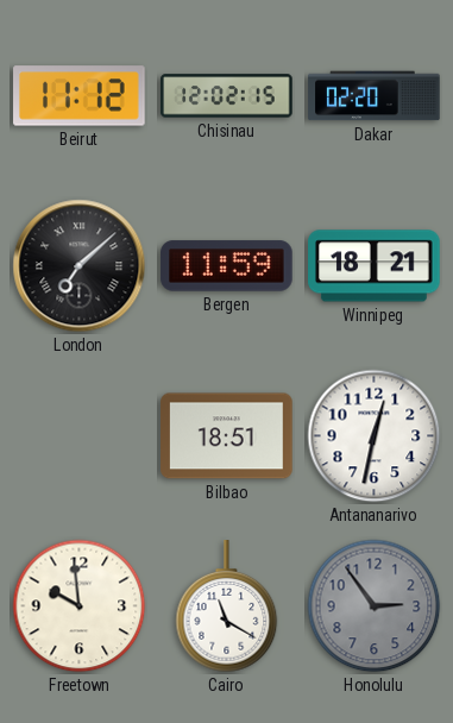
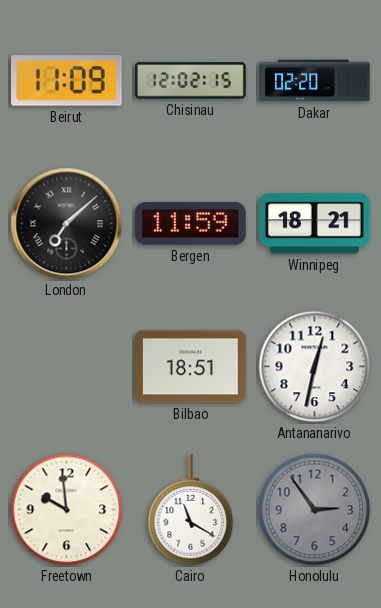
Beirut: 11:12 -> 11:09 (67, 81)
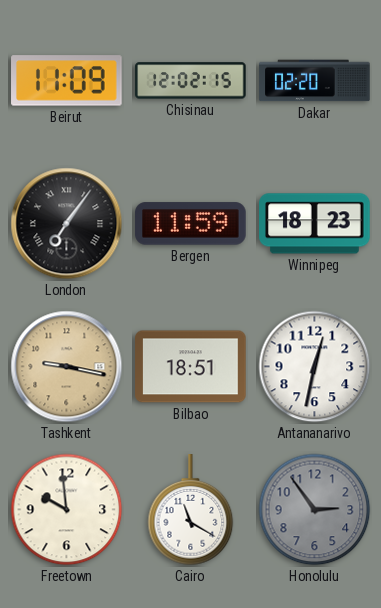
London: 7:08 -> 7:06 (67, 224)
Winnipeg: 18:21 -> 18:23 (315, 224)
Tashkent: none -> 9:17 (67, 367)
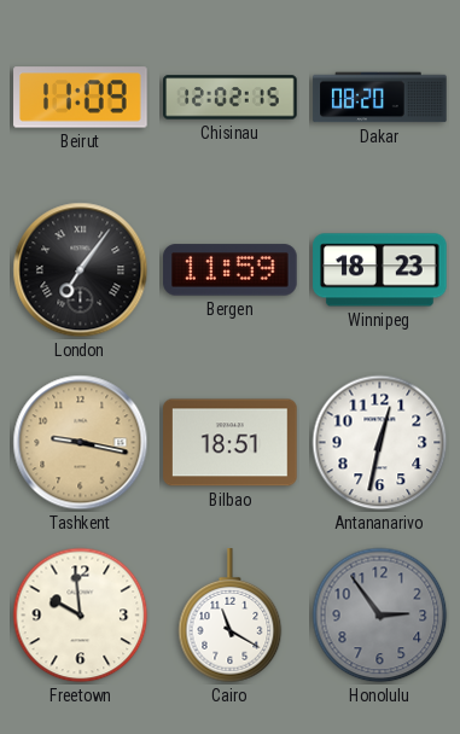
Dakar: 02:20 -> 08:20 (380, 98)
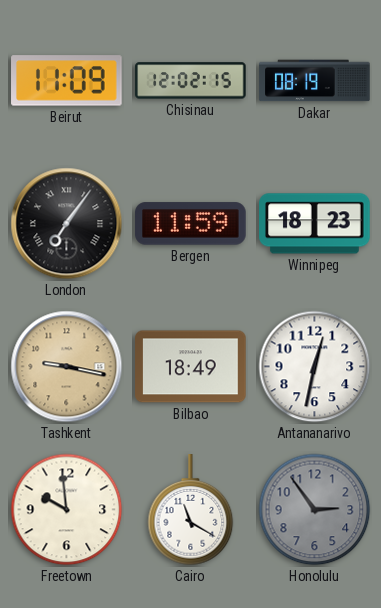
Dakar: 08:20 -> 08:19 (315, 81)
Bilbao: 18:51 -> 18:49 (191, 367)
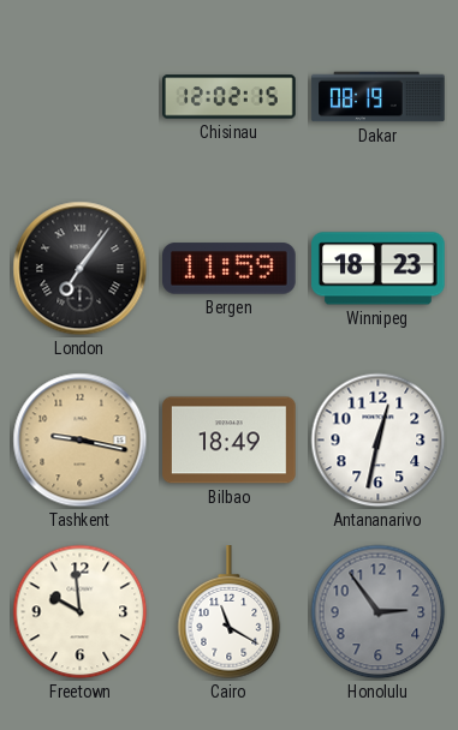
Beirut: 11:09 -> none (67, 81)
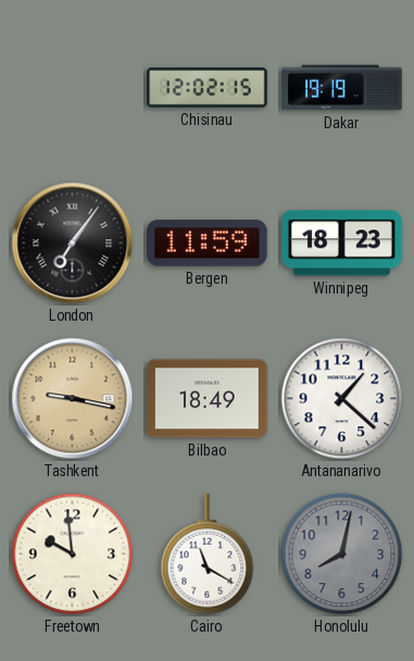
Dakar: 08:19 -> 19:19 (342, 88)
Antananarivo: 12:32 -> 1:22 (342, 399)
Honolulu: 2:54 -> 8:02 (342, 554)
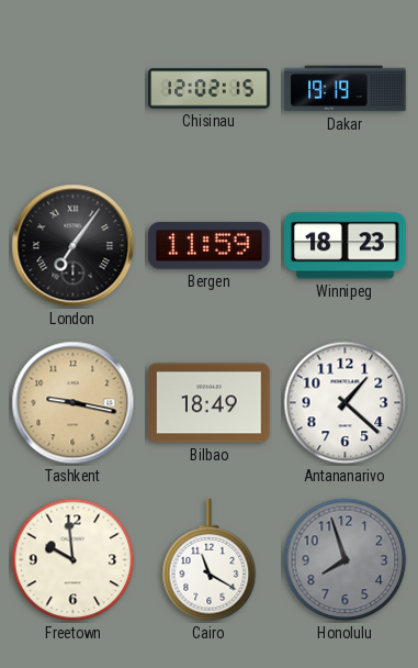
Honolulu: 8:02 -> 7:57 (346, 560)
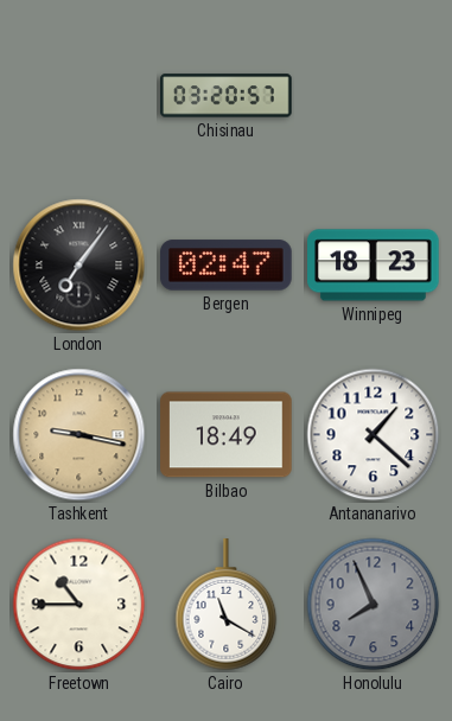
Chisinau: 12:02 -> 03:20 (227, 96)
Dakar: 19:19 -> none (346, 89)
Bergen: 11:59 -> 02:47 (227, 266)
Freetown: 9:59 -> 10:45 (79, 605)
Honolulu: 7:57 -> 7:56 (374, 605)
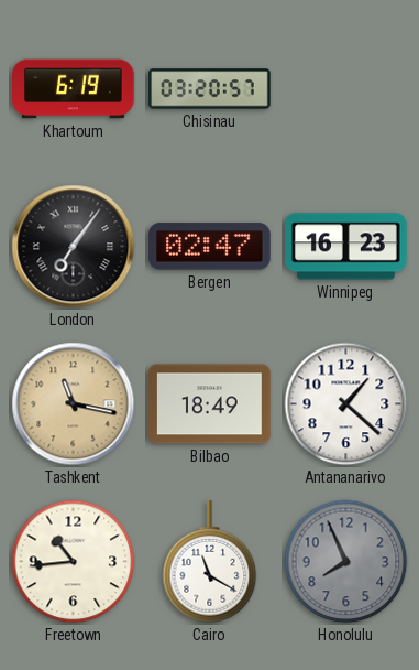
Khartoum: none -> 6:19 (74, 89)
Winnipeg: 18:23 -> 16:23 (346, 247)
Tashkent: 9:17 -> 11:17 (74, 404)
Freetown: 10:45 -> 10:44 (74, 562)
